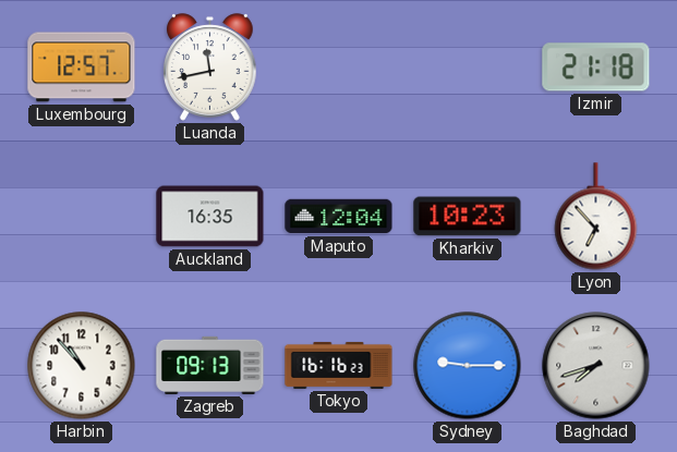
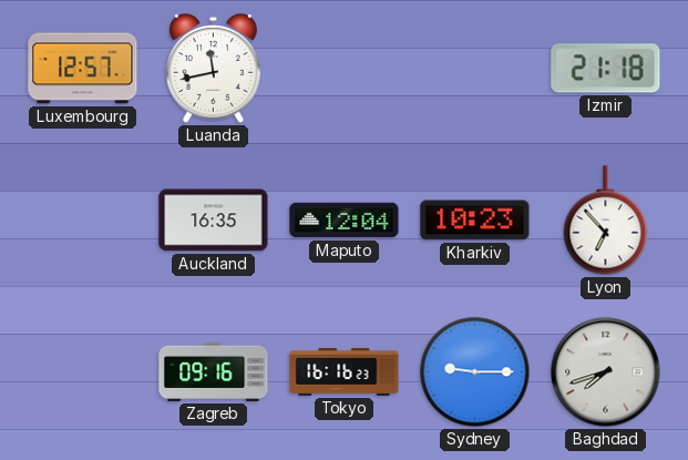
Harbin: 10:53 -> none (82, 366)
Zagreb: 09:13 -> 09:16 (214, 371)
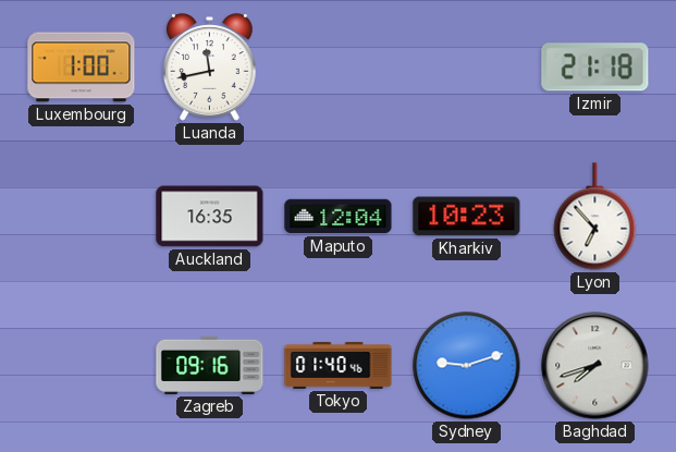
Luxembourg: 12:57 -> 1:00 (82, 68)
Tokyo: 16:16 -> 01:40 (339, 365)
Sydney: 9:15 -> 9:12 (467, 366)
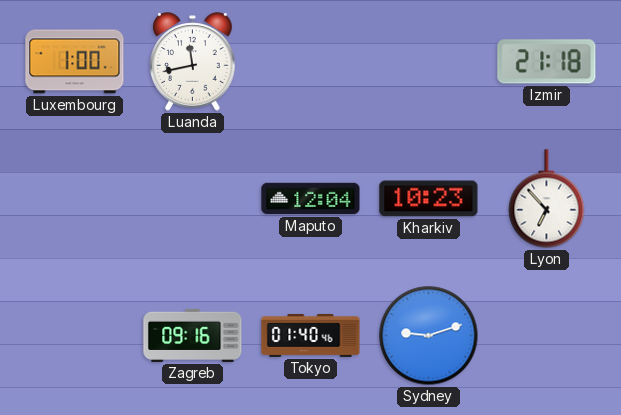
Auckland: 16:35 -> none (210, 217)
Baghdad: 7:42 -> none (595, 366)
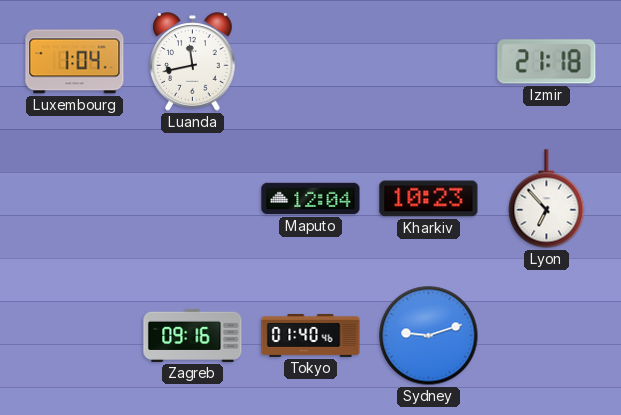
Luxembourg: 1:00 -> 1:04 (75, 62)
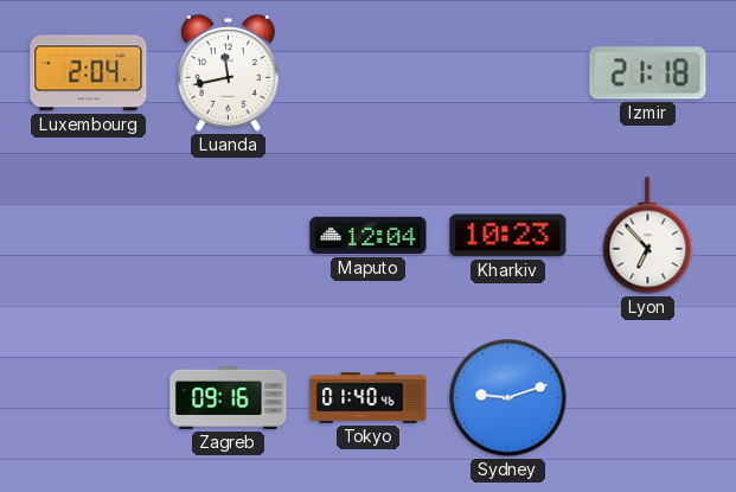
Luxembourg: 1:04 -> 2:04 (89, 74)
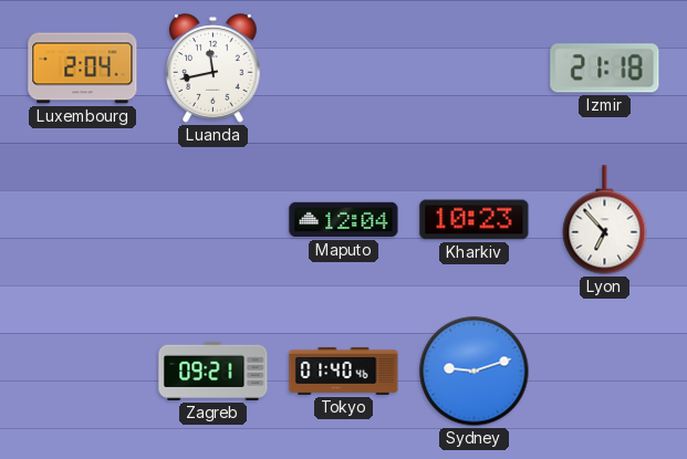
Zagreb: 09:16 -> 09:21 (214, 371)
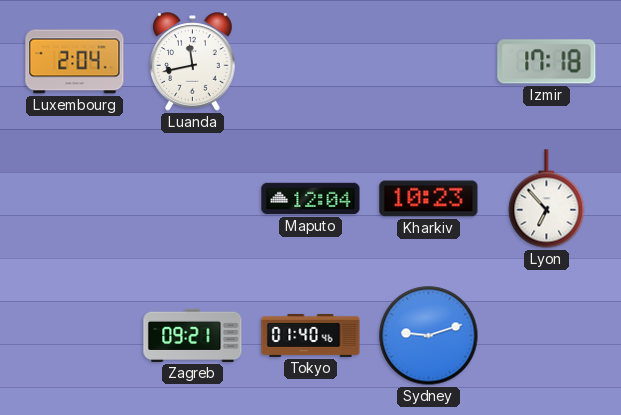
Izmir: 21:18 -> 17:18 (547, 62)
